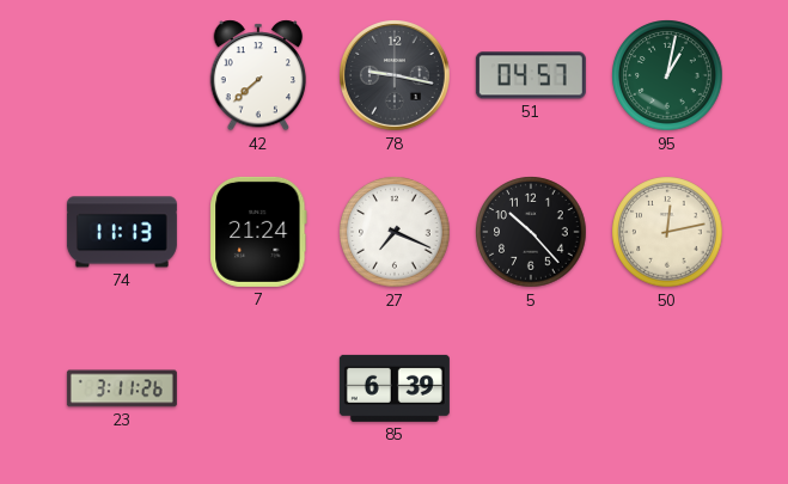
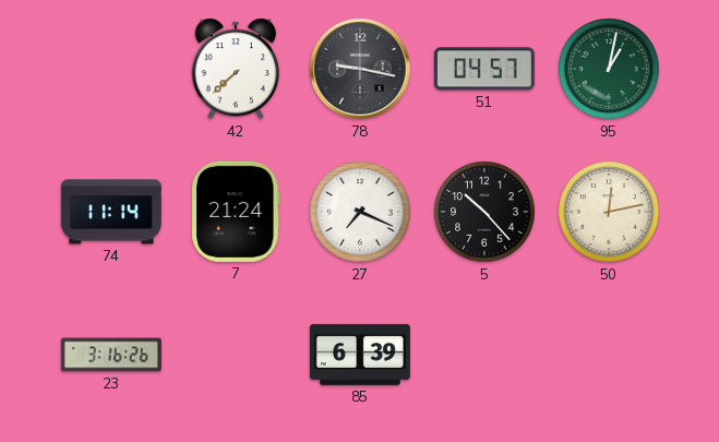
74: 11:13 -> 11:14 (111, 212)
23: 3:11 -> 3:16 (111, 355)
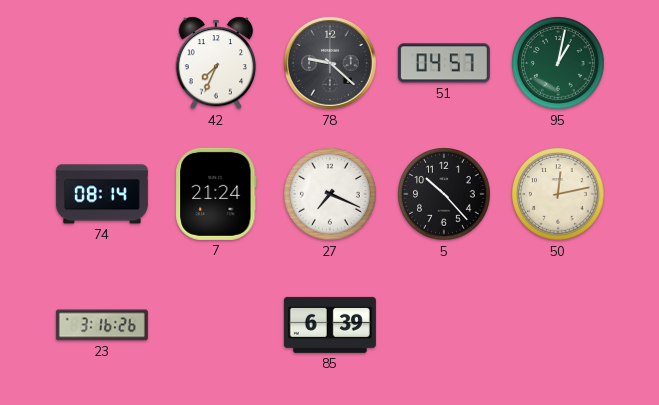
42: 7:38 -> 7:34 (216, 63)
78: 9:17 -> 9:22 (331, 64)
74: 11:14 -> 08:14 (102, 194)
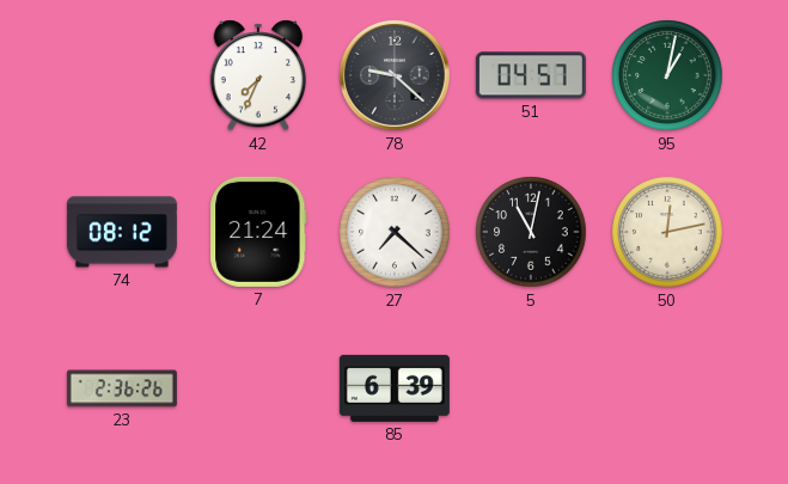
74: 08:14 -> 08:12 (122, 232)
27: 7:19 -> 7:22 (395, 232)
5: 10:23 -> 11:02 (531, 232)
23: 3:16 -> 2:36 (122, 388)
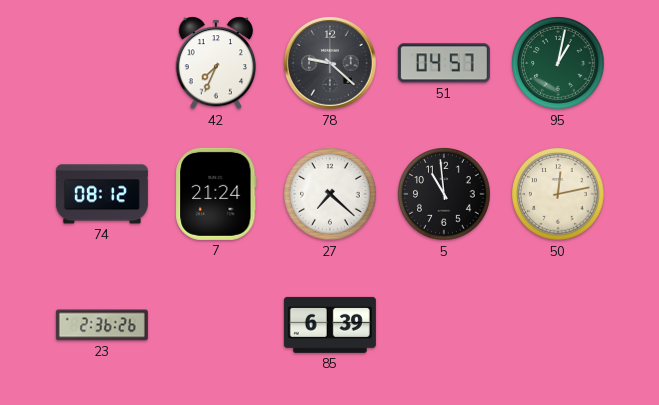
5: 11:02 -> 10:59 (444, 194)
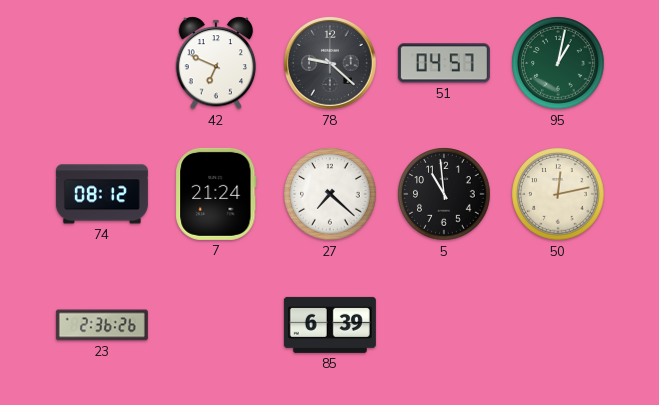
42: 7:34 -> 6:49 (216, 63)
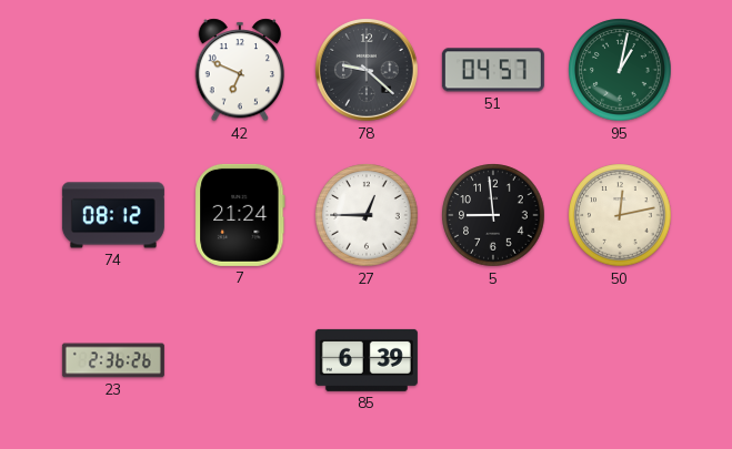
27: 7:22 -> 12:45 (367, 215)
5: 10:59 -> 8:59 (493, 215)
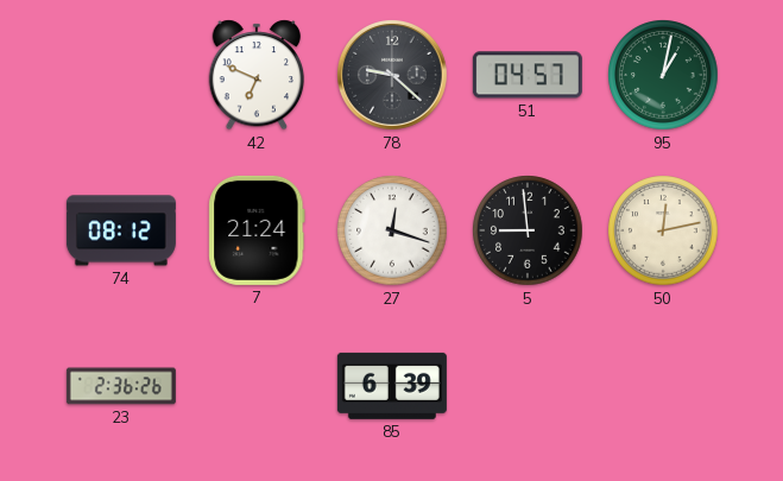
27: 12:45 -> 12:18 (392, 230)
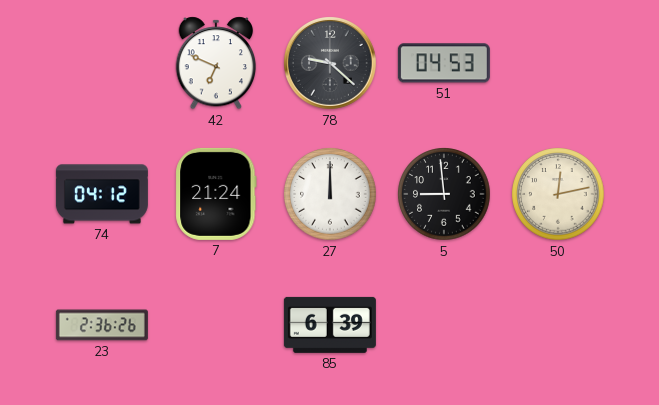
51: 04:57 -> 04:53 (444, 63)
95: 1:02 -> none (663, 75)
74: 08:12 -> 04:12 (102, 194)
27: 12:18 -> 12:00 (330, 194)
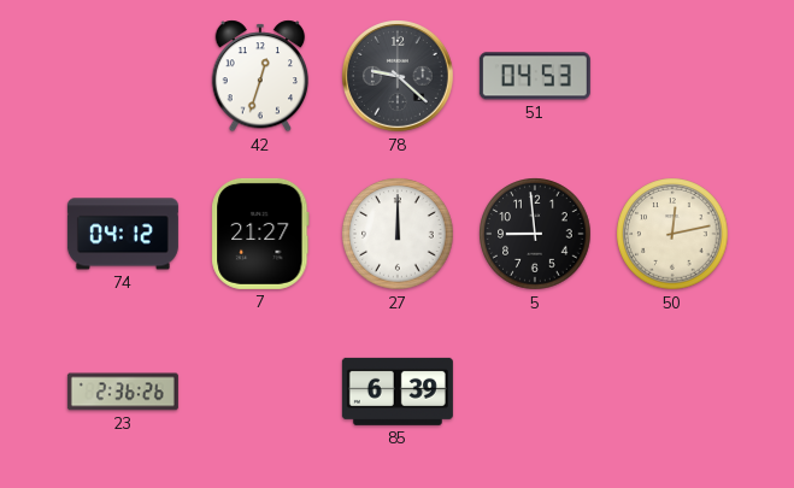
42: 6:49 -> 12:33 (260, 76)
7: 21:24 -> 21:27 (260, 234)
